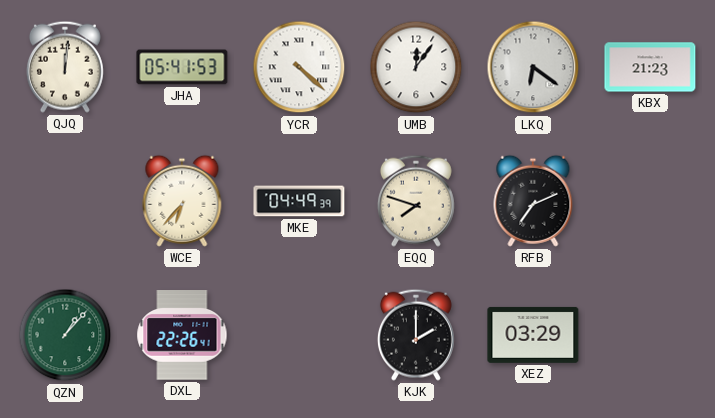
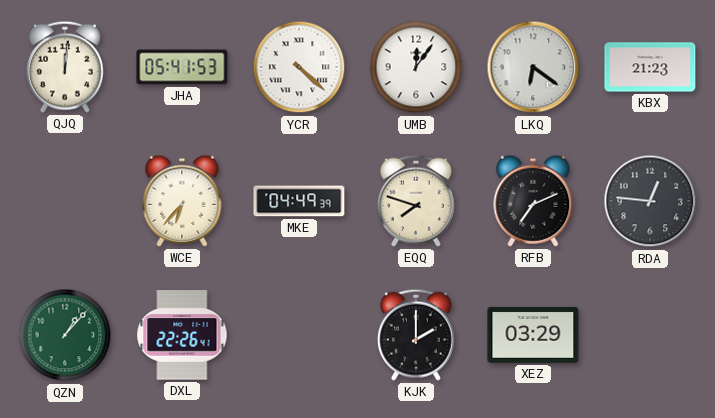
RDA: none -> 12:46 (650, 201)
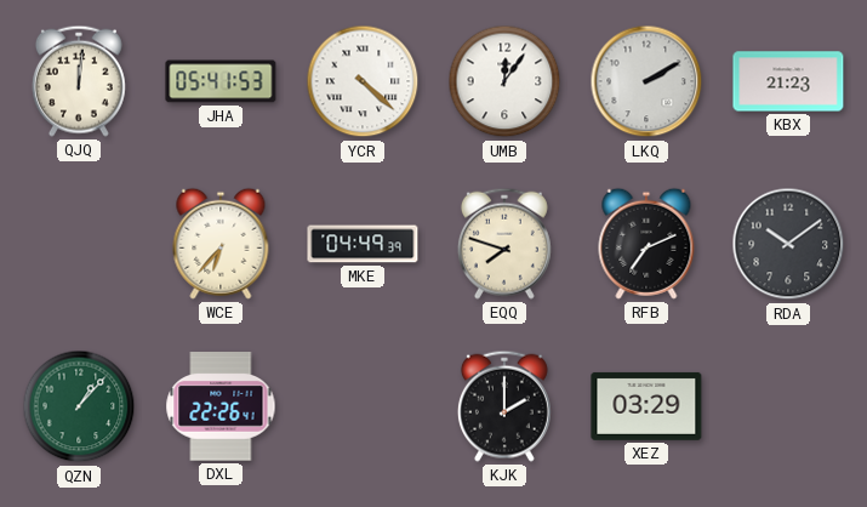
LKQ: 6:21 -> 2:10 (646, 81)
RDA: 12:46 -> 10:09 (788, 244)
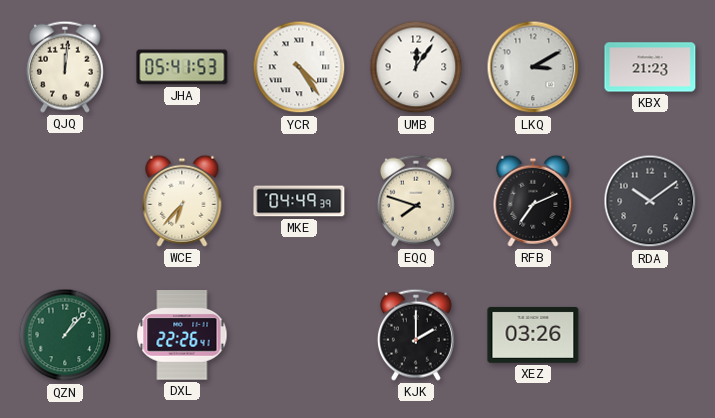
YCR: 4:22 -> 4:24 (299, 67)
LKQ: 2:10 -> 3:10 (533, 67)
XEZ: 03:29 -> 03:26 (533, 335)
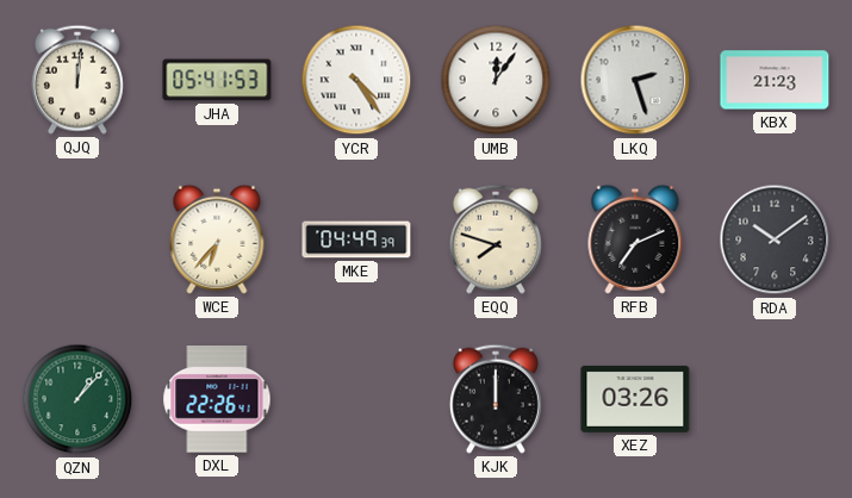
LKQ: 3:10 -> 2:27 (635, 80)
KJK: 2:00 -> 12:00 (496, 399)
